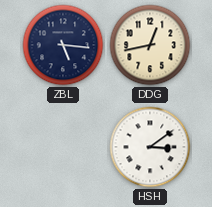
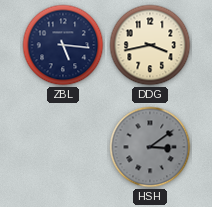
DDG: 12:43 -> 3:43 (150, 45)
HSH dial: white -> grey (150, 147)
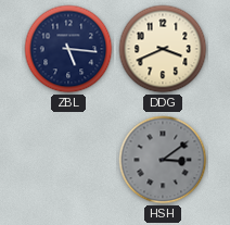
DDG: 3:43 -> 3:41 (163, 49)
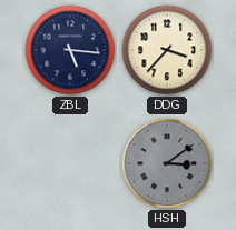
DDG: 3:41 -> 3:37 (167, 50)
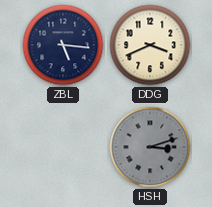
DDG: 3:37 -> 3:41 (150, 45)
HSH: 3:09 -> 3:12 (150, 147)
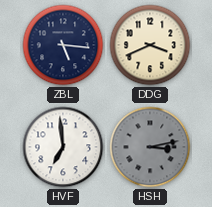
HVF: none -> 6:59 (63, 147)
HSH: 3:12 -> 3:13 (150, 147)
